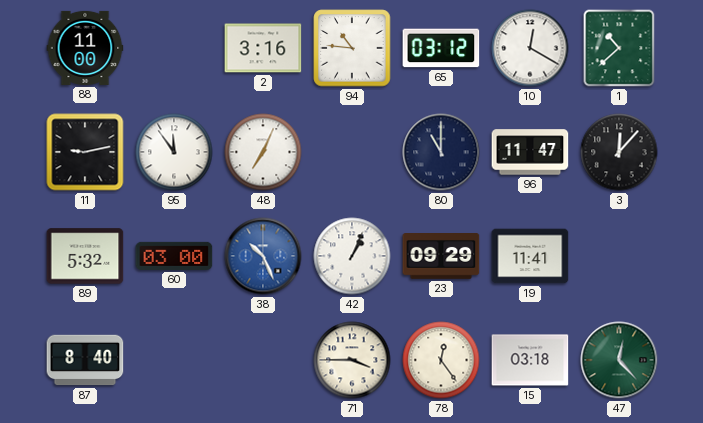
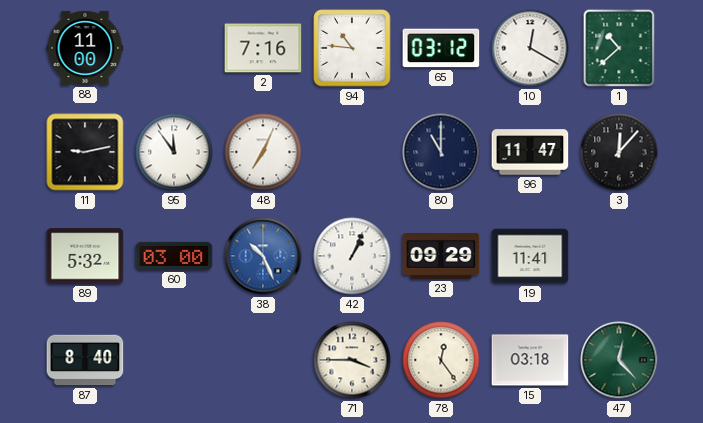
2: 3:16 -> 7:16 (263, 48)
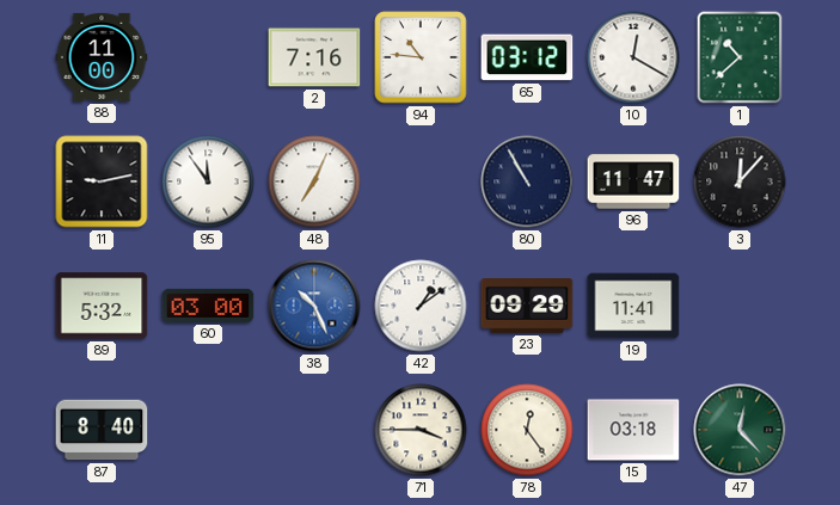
80: 11:00 -> 10:55 (527, 181)
42: 1:04 -> 1:09 (421, 306)
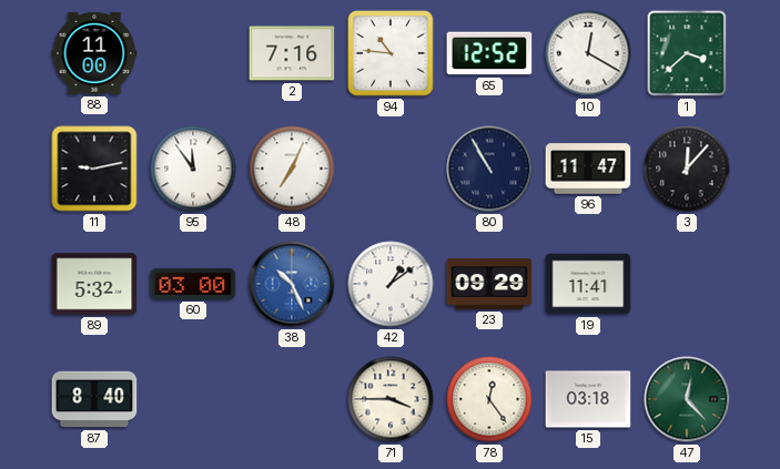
65: 03:12 -> 12:52 (489, 53)
1: 10:38 -> 3:38 (687, 53)
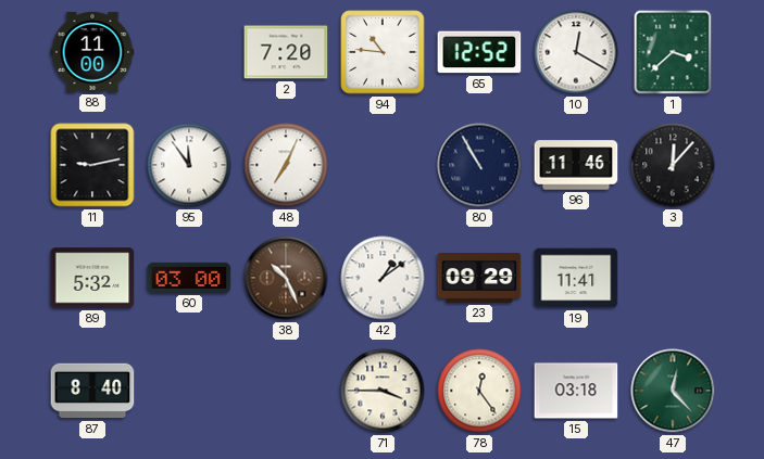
2: 7:16 -> 7:20 (286, 52)
96: 11:47 -> 11:46 (576, 165)
38 dial: blue -> brown (286, 278)
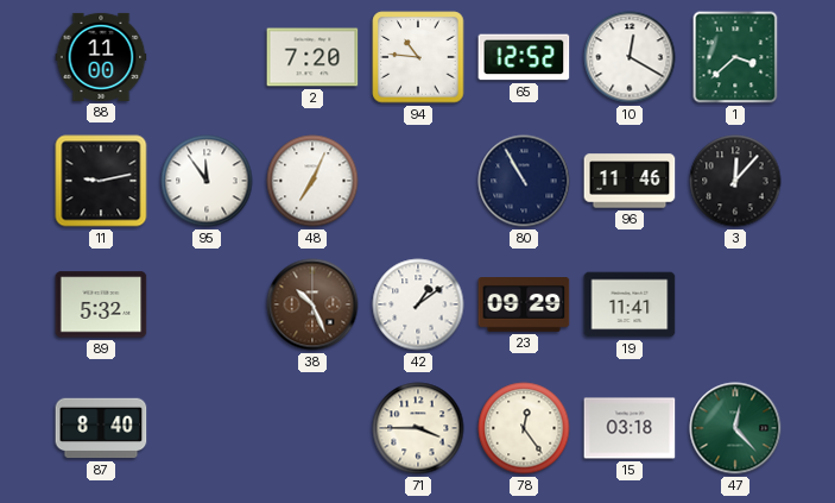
60: 03:00 -> none (189, 278)
